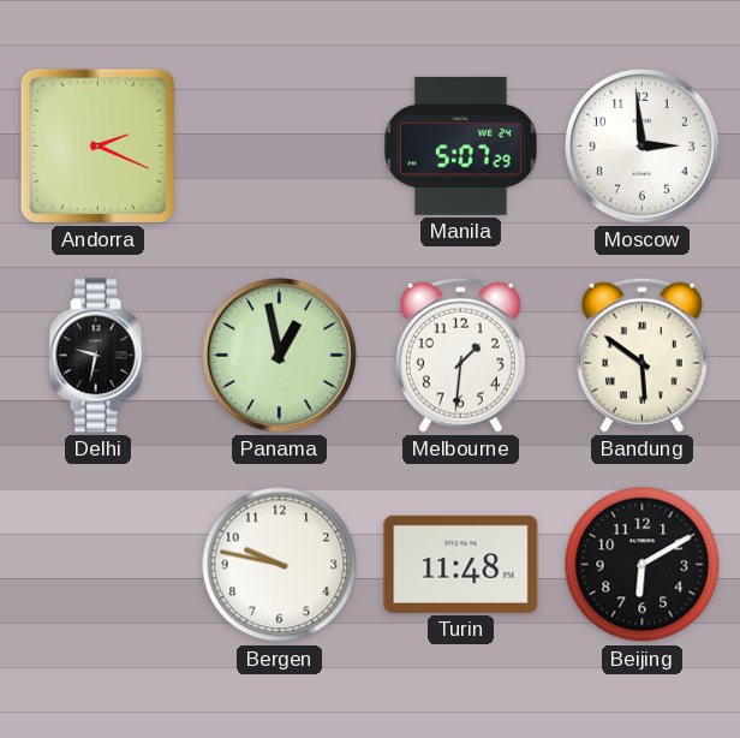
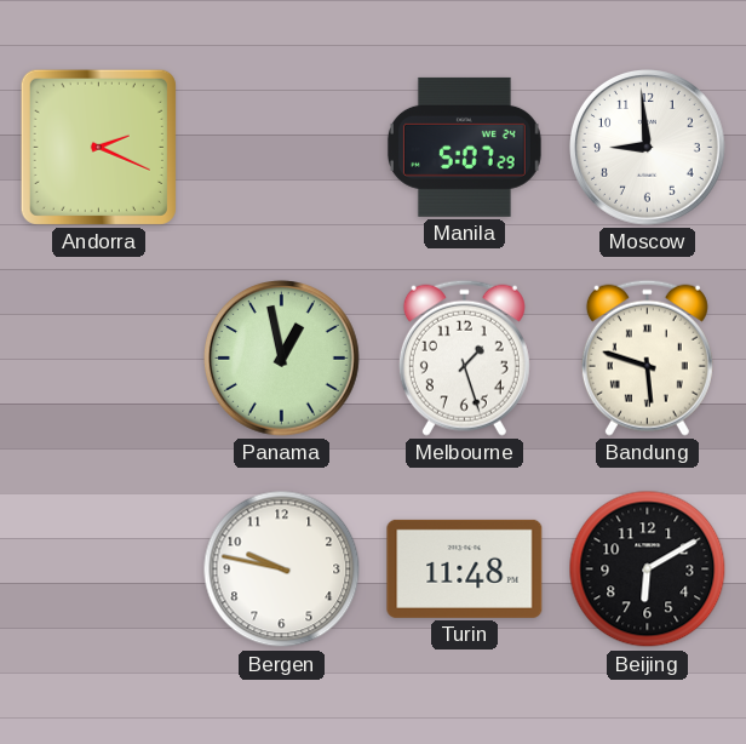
Moscow: 2:59 -> 8:59 (648, 148)
Delhi: 9:32 -> none (97, 356)
Melbourne: 1:31 -> 1:27 (464, 357)
Bandung: 5:51 -> 5:48 (647, 357)
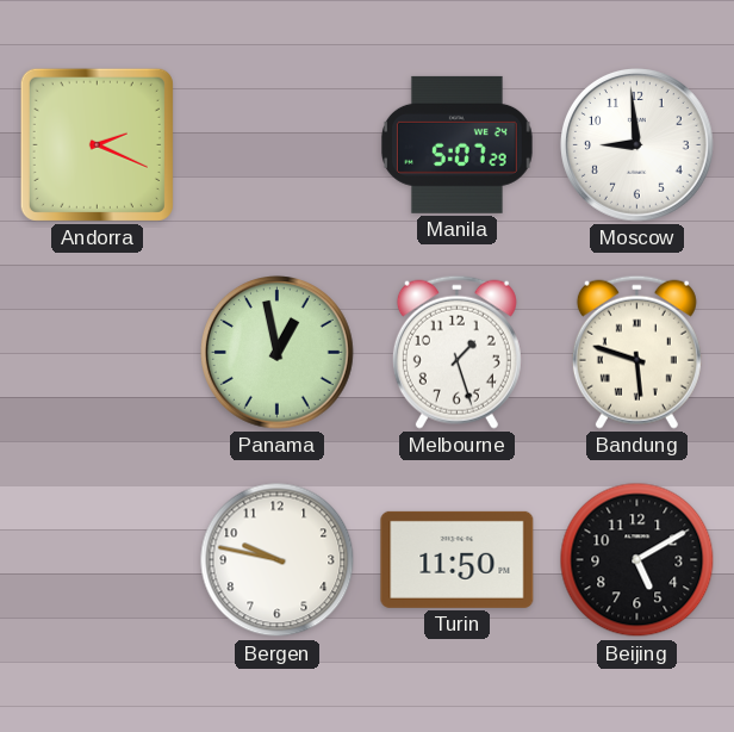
Turin: 11:48 -> 11:50 (458, 559)
Beijing: 6:10 -> 5:10 (637, 560)
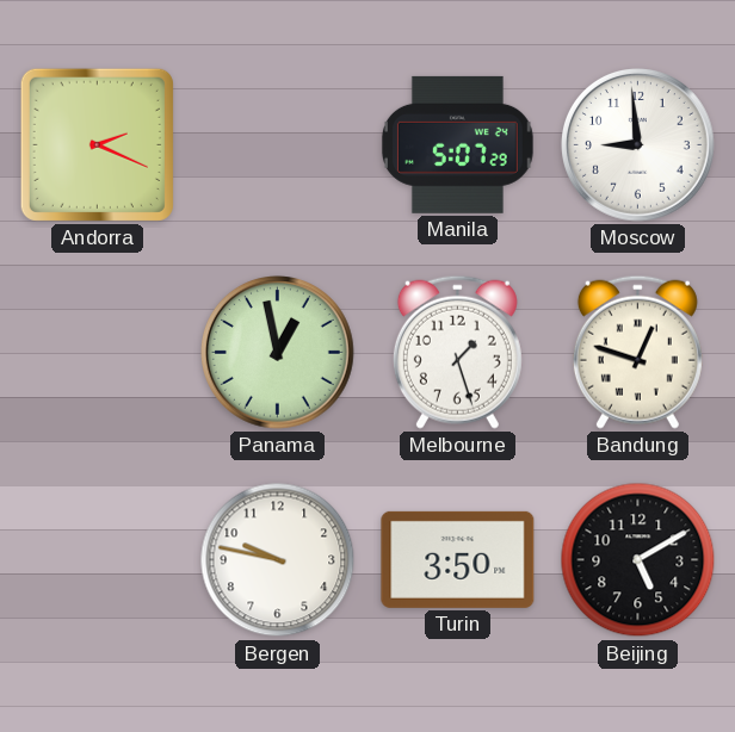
Bandung: 5:48 -> 12:48 (637, 352)
Turin: 11:50 -> 3:50 (458, 559)
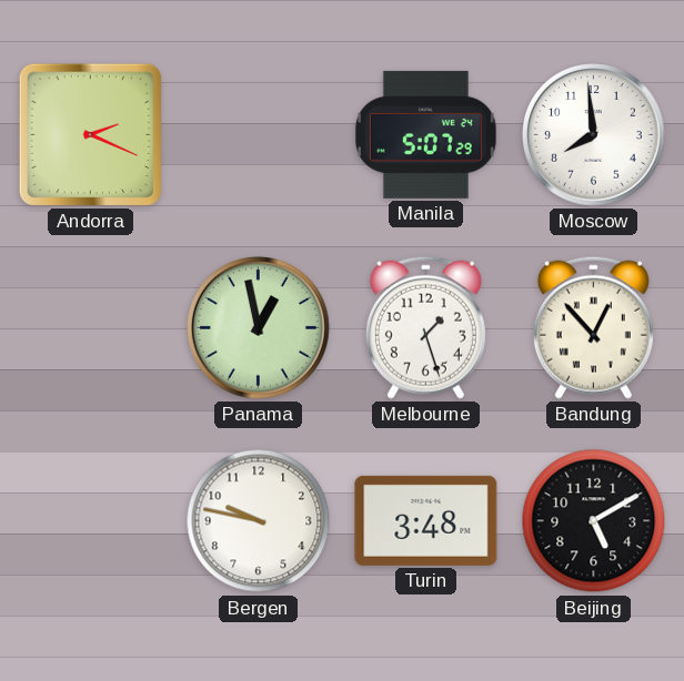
Moscow: 8:59 -> 7:59 (594, 135)
Bandung: 12:48 -> 12:53 (593, 327)
Turin: 3:50 -> 3:48 (426, 520)
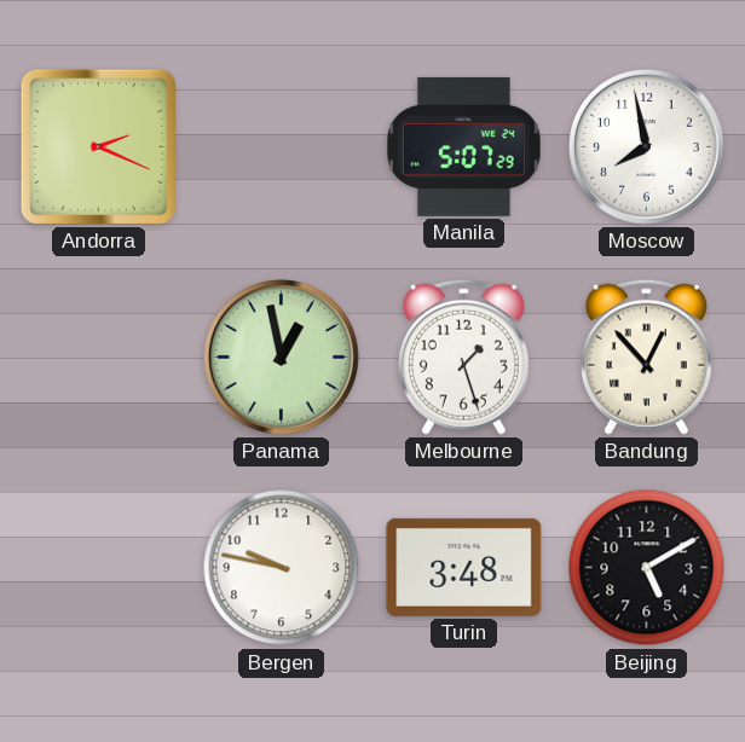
Moscow: 7:59 -> 7:58 (647, 147)
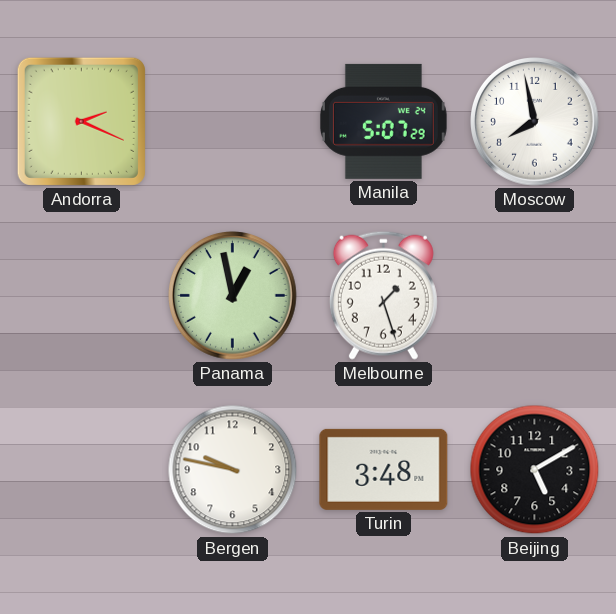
Bandung: 12:53 -> none (646, 356)
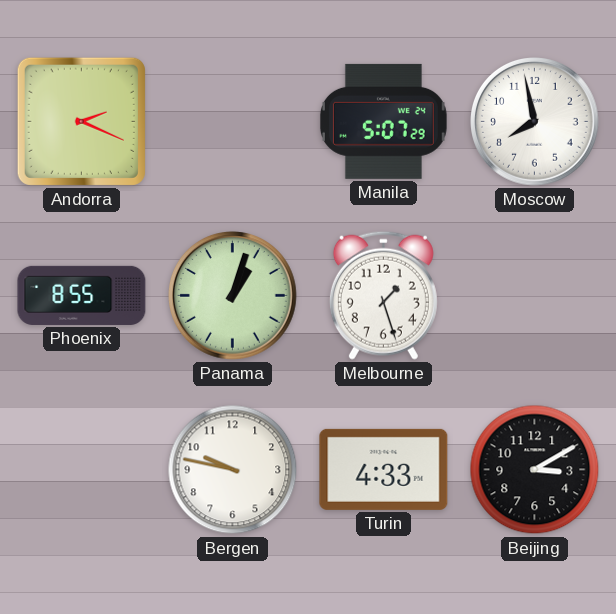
Phoenix: none -> 8:55 (82, 295)
Panama: 12:58 -> 1:03 (233, 296)
Turin: 3:48 -> 4:33 (384, 469)
Beijing: 5:10 -> 3:10 (535, 470)
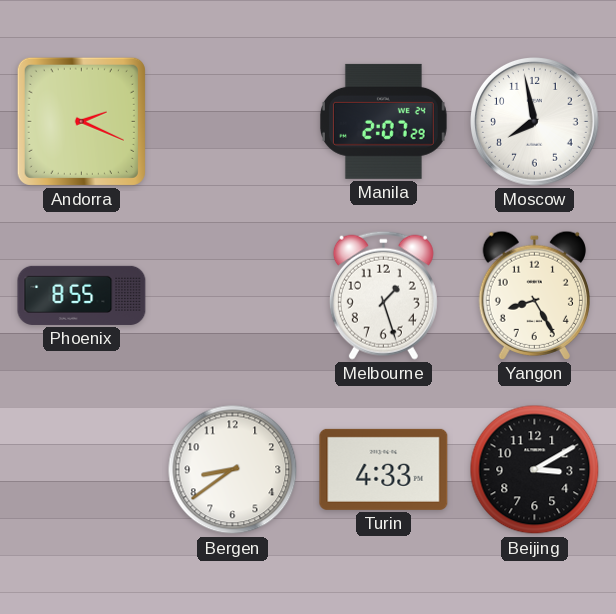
Manila: 5:07 -> 2:07 (383, 121)
Panama: 1:03 -> none (233, 296)
Yangon: none -> 8:25 (534, 295)
Bergen: 9:47 -> 8:39 (233, 470)
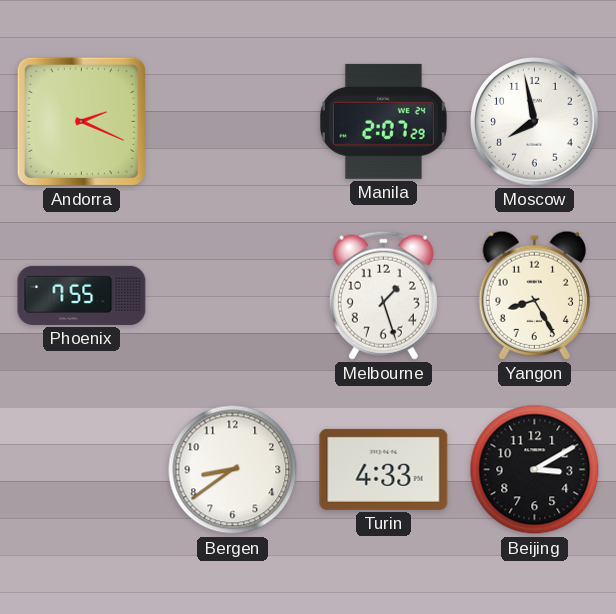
Phoenix: 8:55 -> 7:55 (82, 295)
